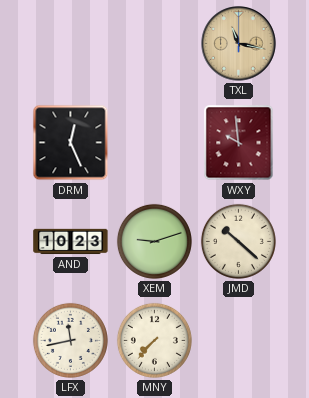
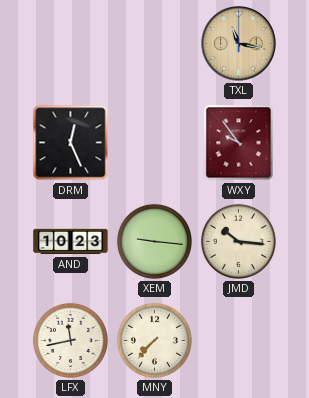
WXY: 9:59 -> 9:54 (239, 143)
XEM: 9:12 -> 9:16 (154, 241)
JMD: 10:22 -> 10:16 (238, 241)
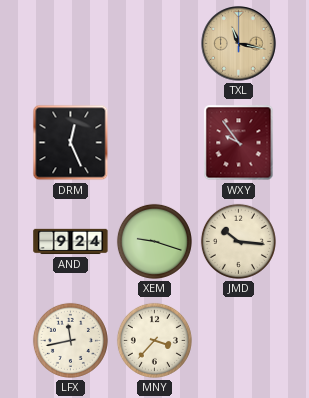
AND: 10:23 -> 9:24 (71, 242)
XEM: 9:16 -> 9:18 (154, 241)
MNY: 7:37 -> 3:37 (154, 340)
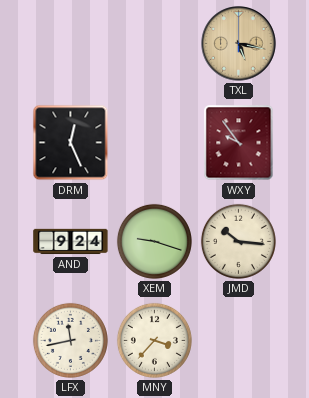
TXL: 11:17 -> 5:17 (239, 44)
